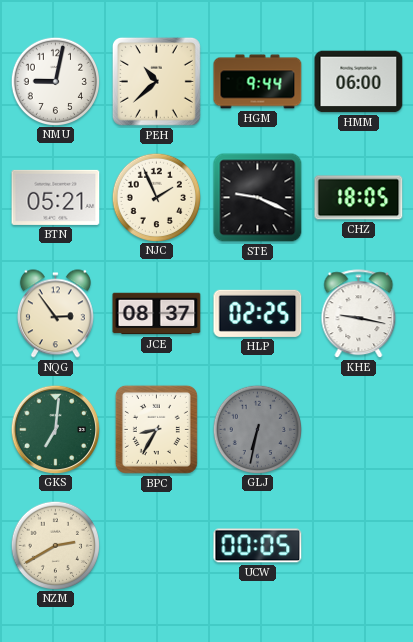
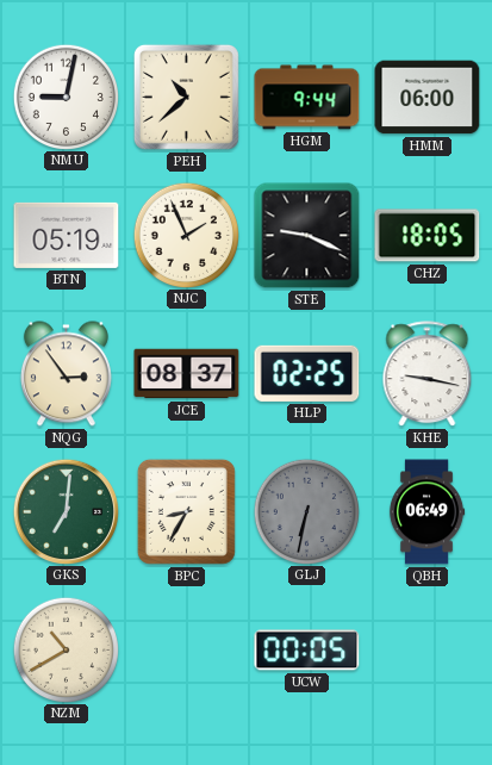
BTN: 05:21 -> 05:19 (67, 235)
QBH: none -> 06:49 (426, 512)
NZM: 2:40 -> 10:40 (66, 649)
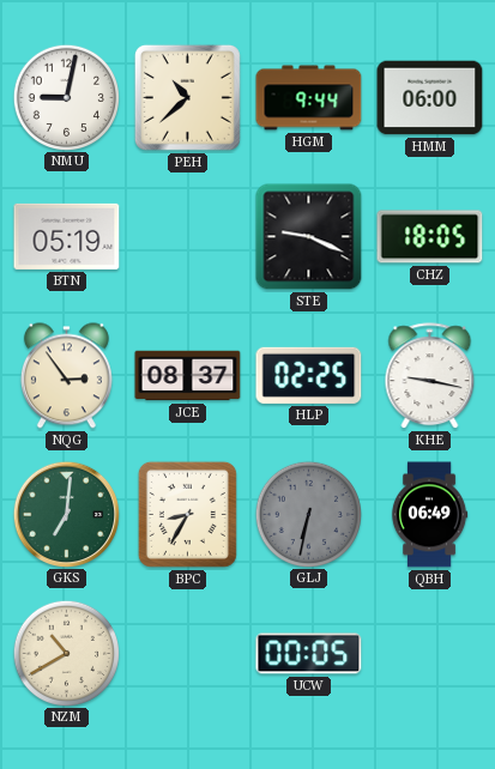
NJC: 1:56 -> none (186, 235)
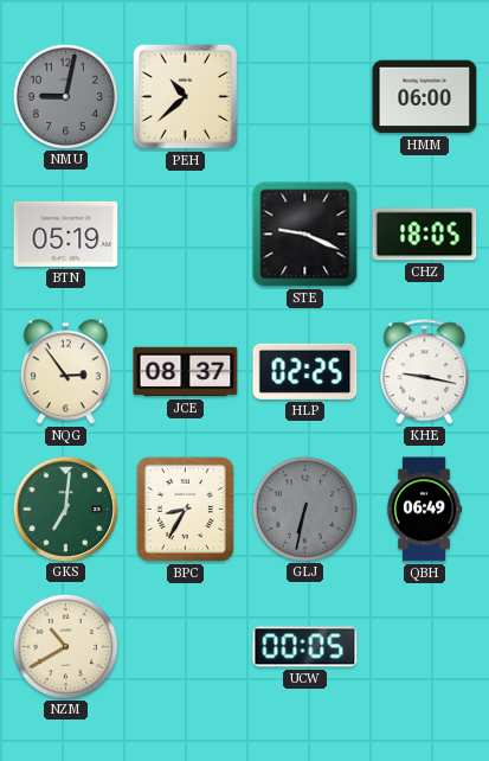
NMU dial: white -> grey (65, 96)
HGM: 9:44 -> none (309, 98)
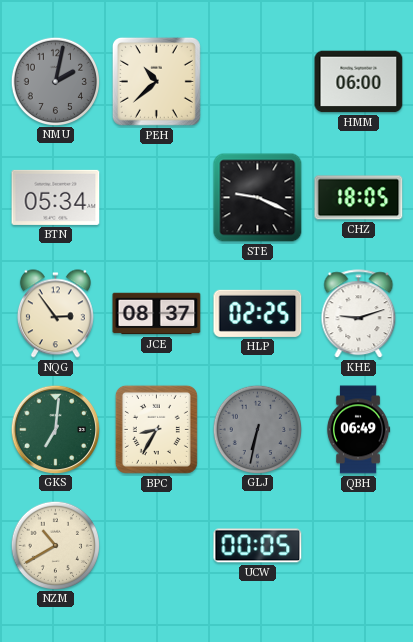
NMU: 9:02 -> 2:02 (55, 81)
BTN: 05:19 -> 05:34 (56, 197)
KHE: 9:17 -> 9:12 (359, 314)
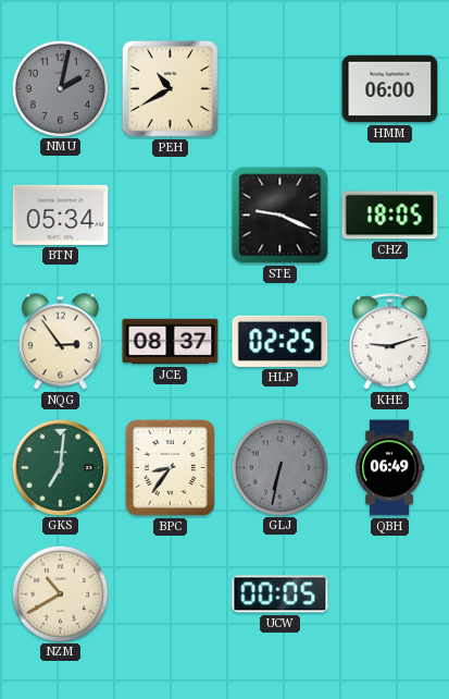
PEH: 10:38 -> 10:40 (170, 88)
BPC: 8:35 -> 8:36 (170, 467)
